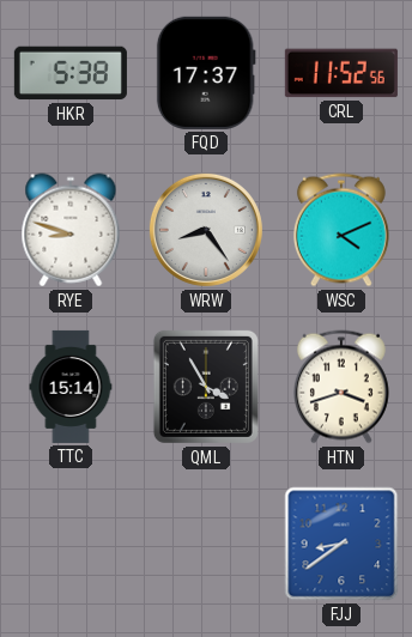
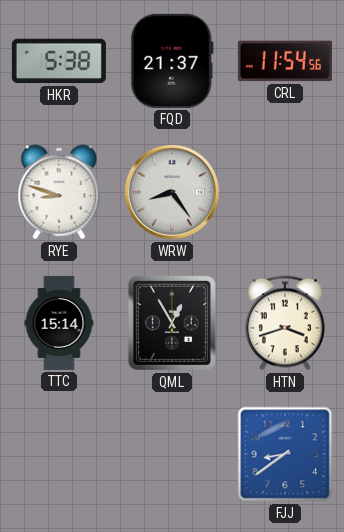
FQD: 17:37 -> 21:37 (172, 61)
CRL: 11:52 -> 11:54 (285, 61)
WSC: 4:11 -> none (341, 230)
QML: 3:55 -> 12:55 (172, 323)
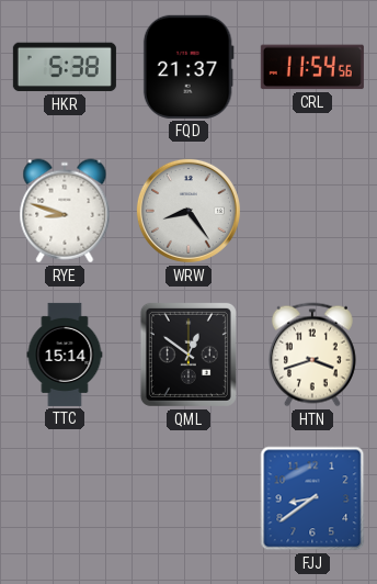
QML: 12:55 -> 12:51 (188, 355)
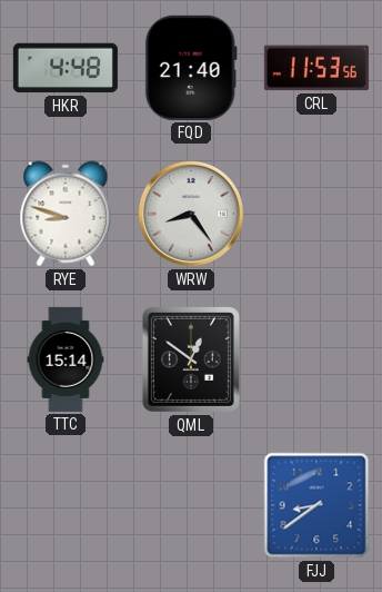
HKR: 5:38 -> 4:48 (66, 68)
FQD: 21:37 -> 21:40 (191, 68)
CRL: 11:54 -> 11:53 (316, 68)
HTN: 3:42 -> none (312, 355)
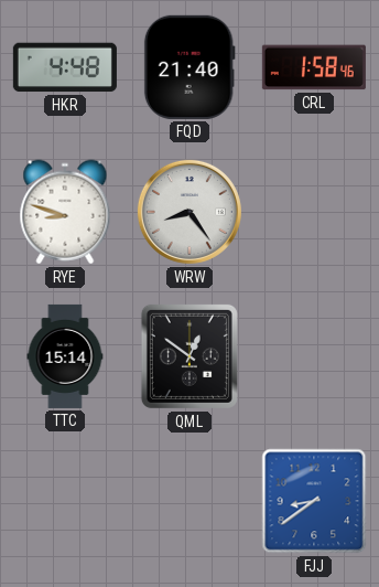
CRL: 11:53 -> 1:58 (314, 67)
